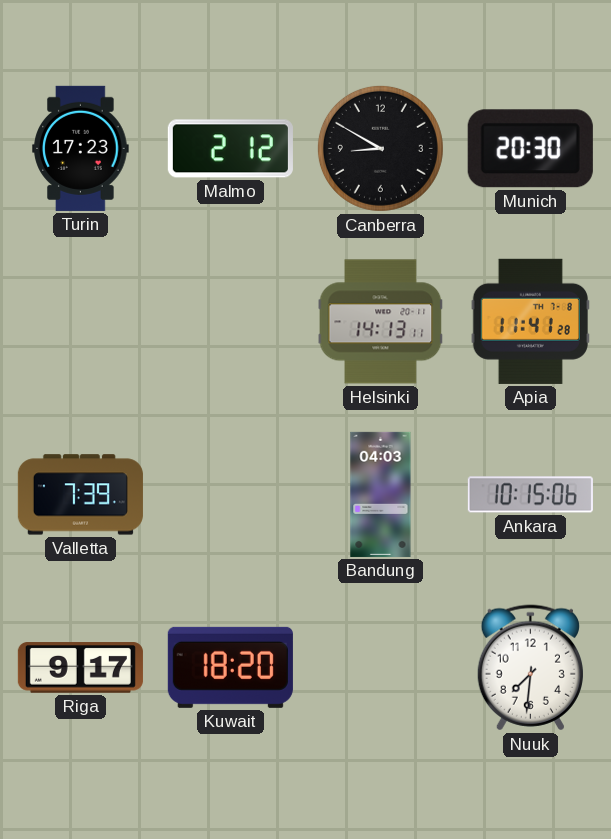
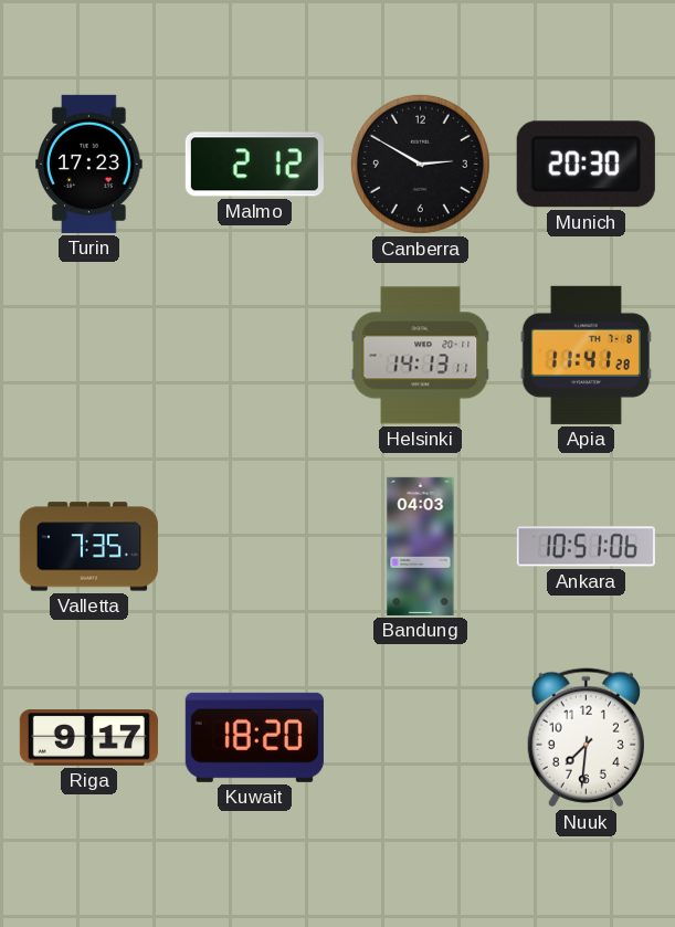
Canberra: 8:50 -> 2:50 (420, 164)
Valletta: 7:39 -> 7:35 (88, 547)
Ankara: 10:15 -> 10:51 (586, 547)
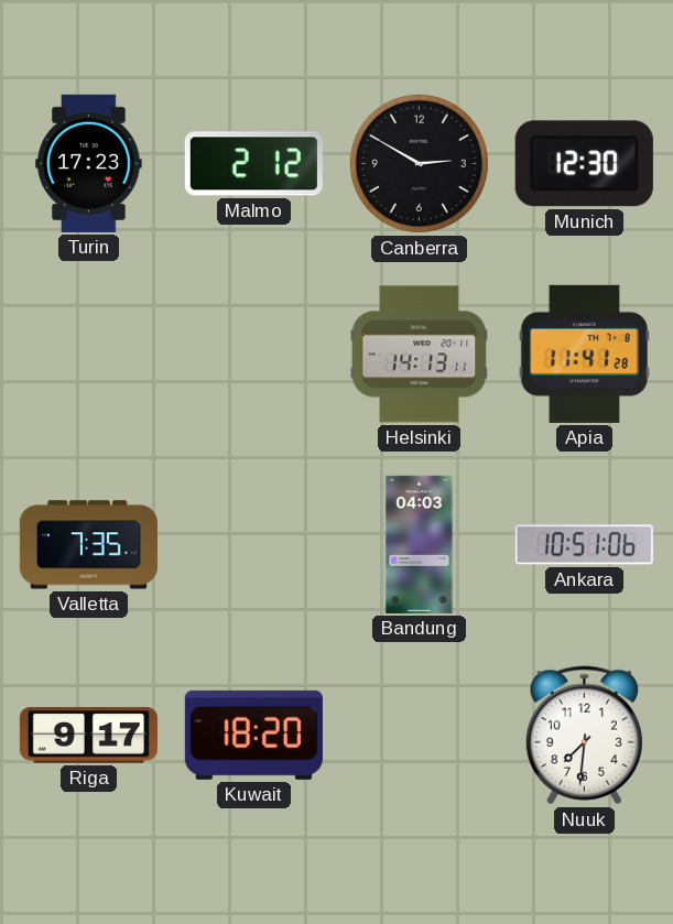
Munich: 20:30 -> 12:30 (584, 164)
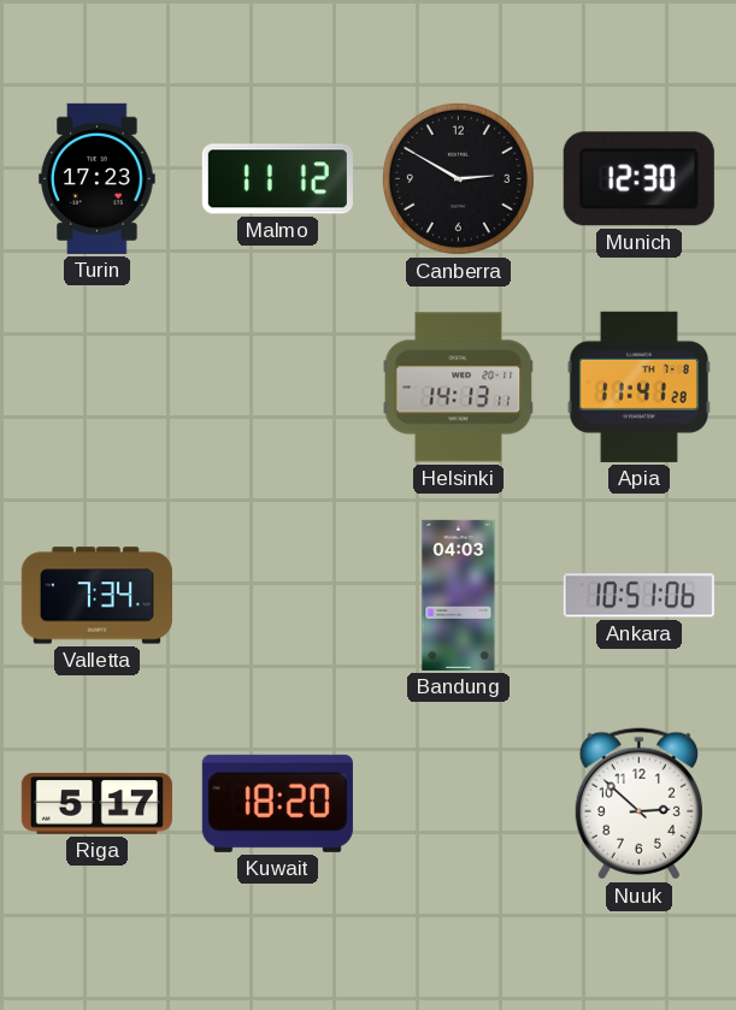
Malmo: 2:12 -> 11:12 (277, 179)
Valletta: 7:35 -> 7:34 (96, 596)
Riga: 9:17 -> 5:17 (96, 804)
Nuuk: 7:31 -> 2:52 (638, 804)
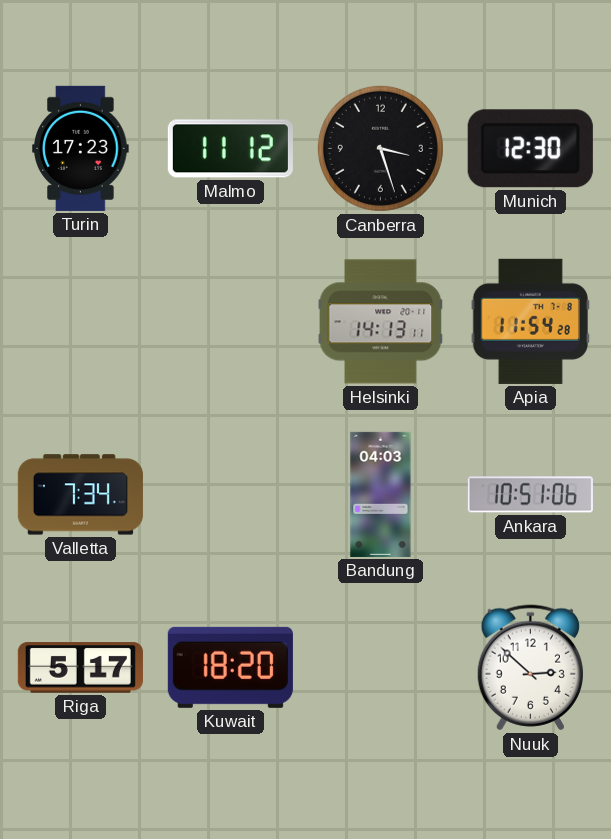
Canberra: 2:50 -> 3:27 (380, 148)
Apia: 11:41 -> 11:54 (530, 321)
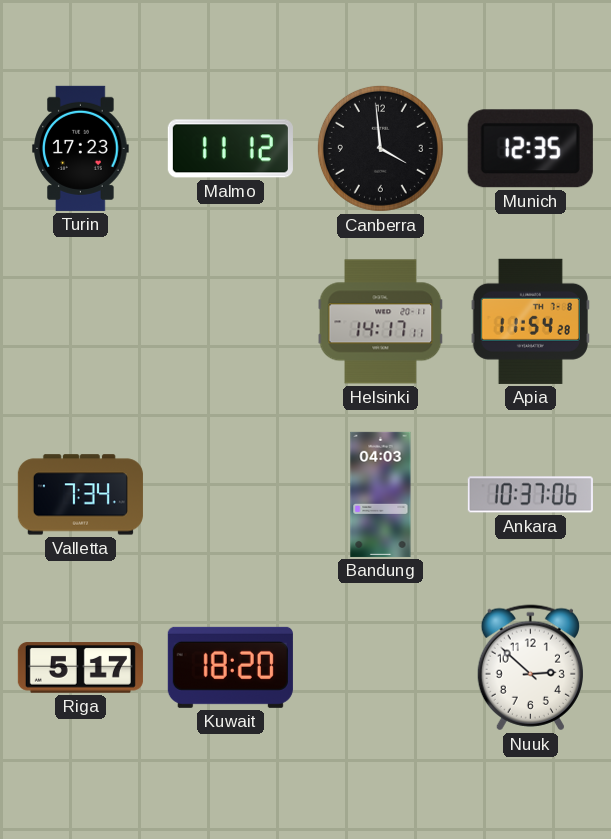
Canberra: 3:27 -> 3:59 (380, 148)
Munich: 12:30 -> 12:35 (530, 149)
Helsinki: 14:13 -> 14:17 (381, 322)
Ankara: 10:51 -> 10:37 (530, 495)
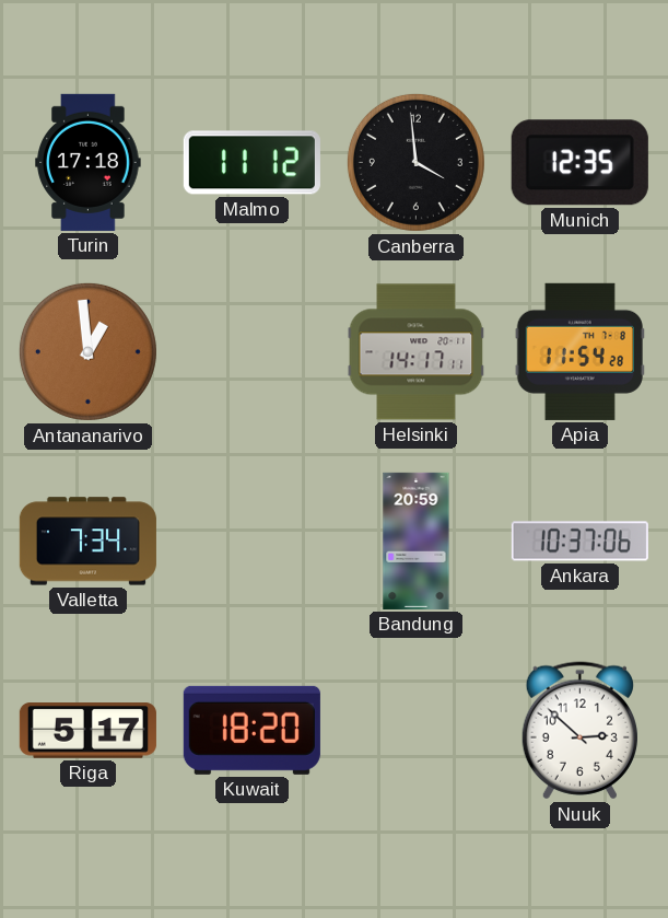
Turin: 17:23 -> 17:18 (89, 162)
Antananarivo: none -> 12:59 (87, 351)
Bandung: 04:03 -> 20:59 (417, 541)
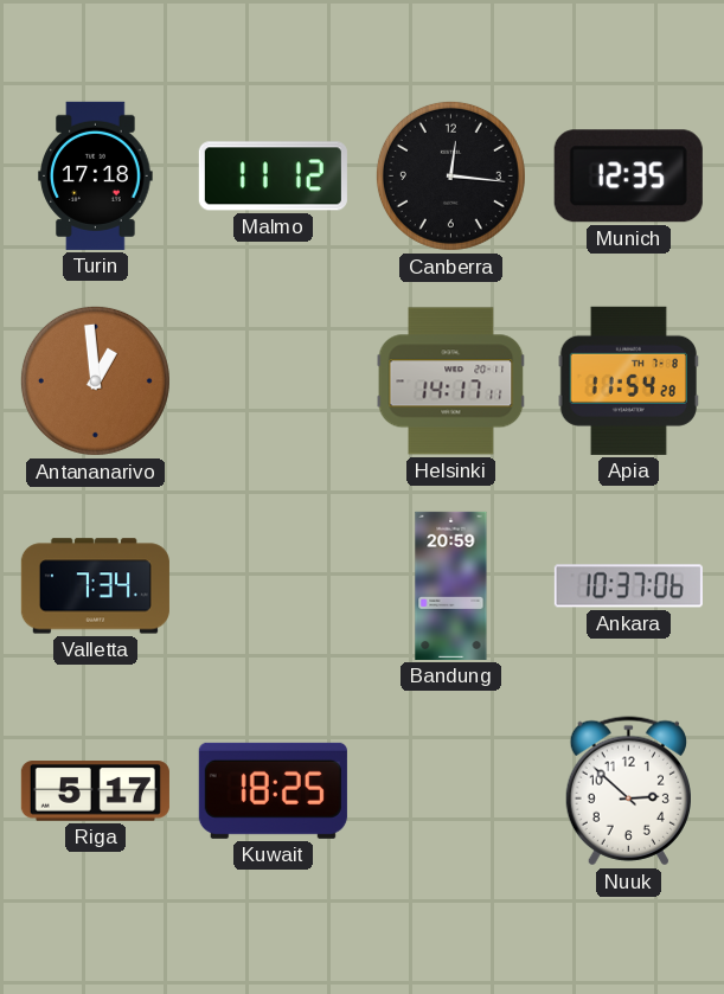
Canberra: 3:59 -> 12:16 (450, 175)
Kuwait: 18:20 -> 18:25 (273, 790)
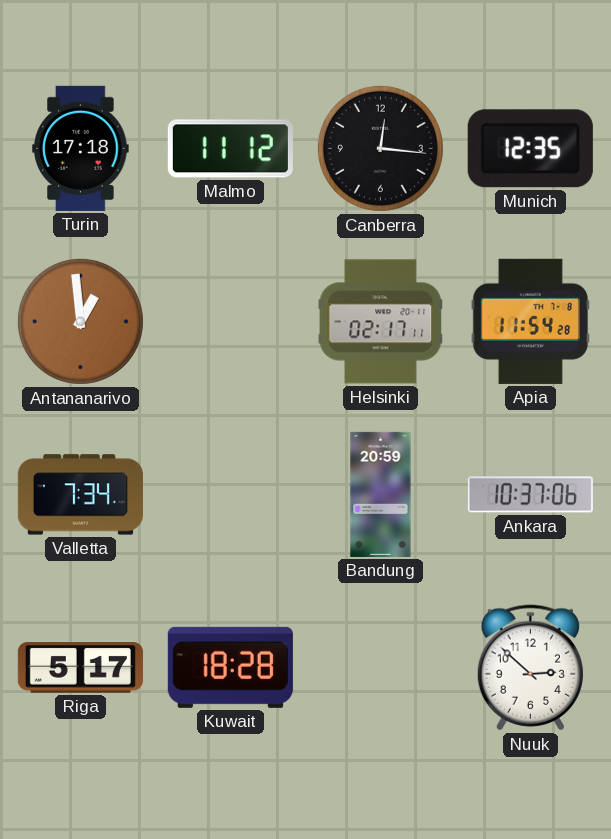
Helsinki: 14:17 -> 02:17 (381, 322)
Kuwait: 18:25 -> 18:28 (230, 667)
